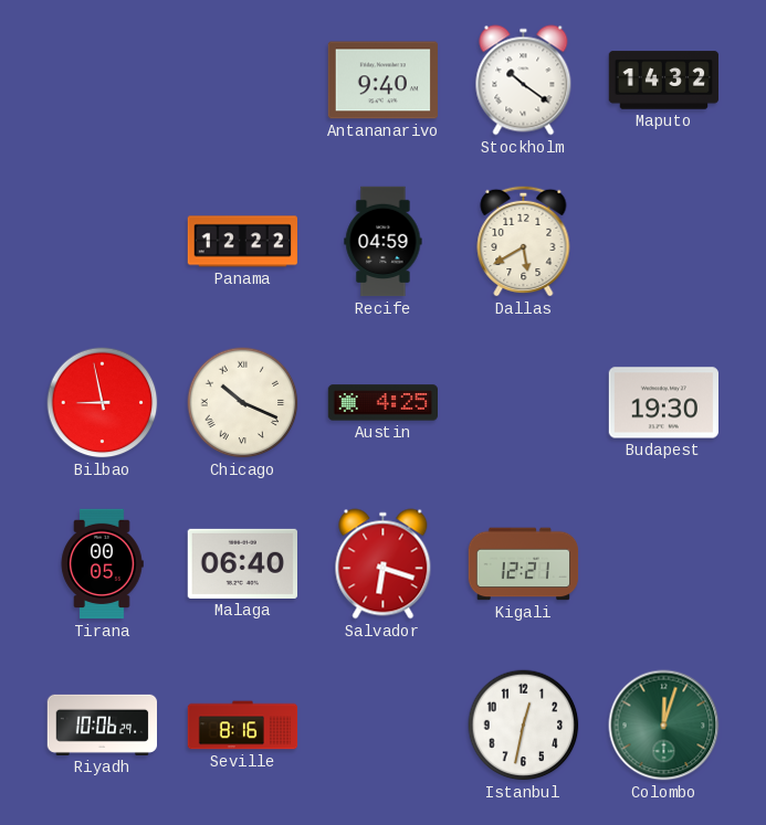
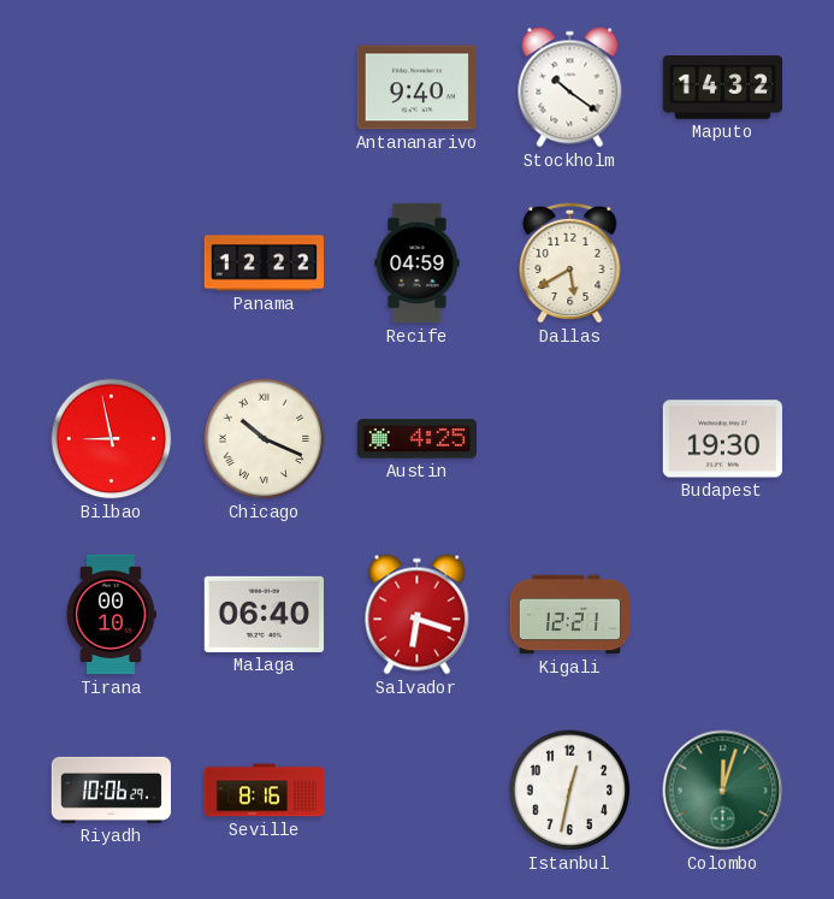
Tirana: 00:05 -> 00:10 (111, 615)
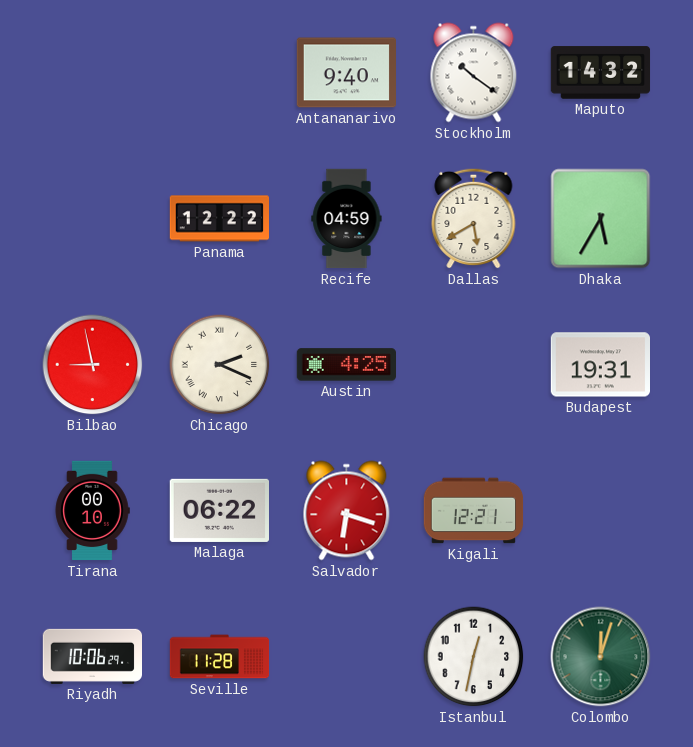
Dhaka: none -> 5:35 (601, 219)
Chicago: 10:19 -> 2:19 (220, 365)
Budapest: 19:30 -> 19:31 (600, 365)
Malaga: 06:40 -> 06:22 (219, 510)
Seville: 8:16 -> 11:28 (220, 657)
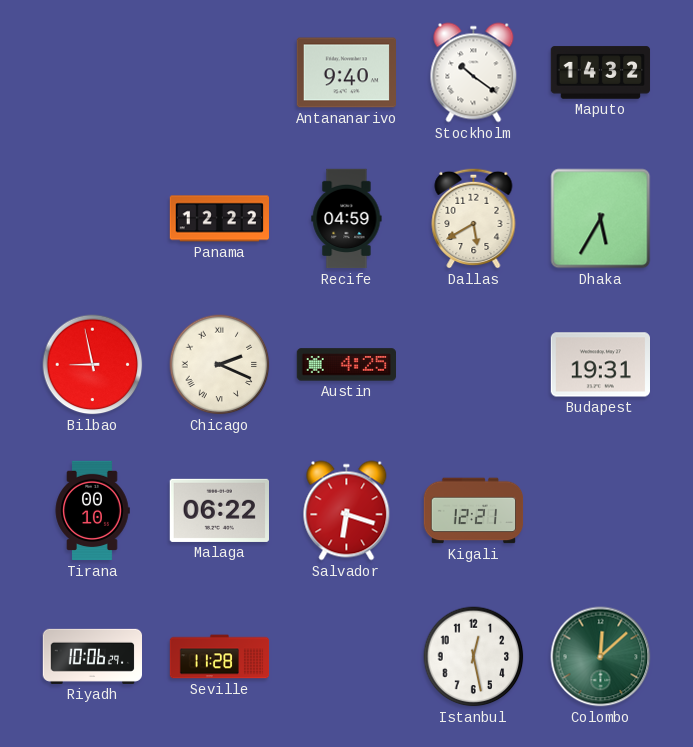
Istanbul: 12:32 -> 12:28 (474, 657)
Colombo: 12:03 -> 12:08 (601, 657)
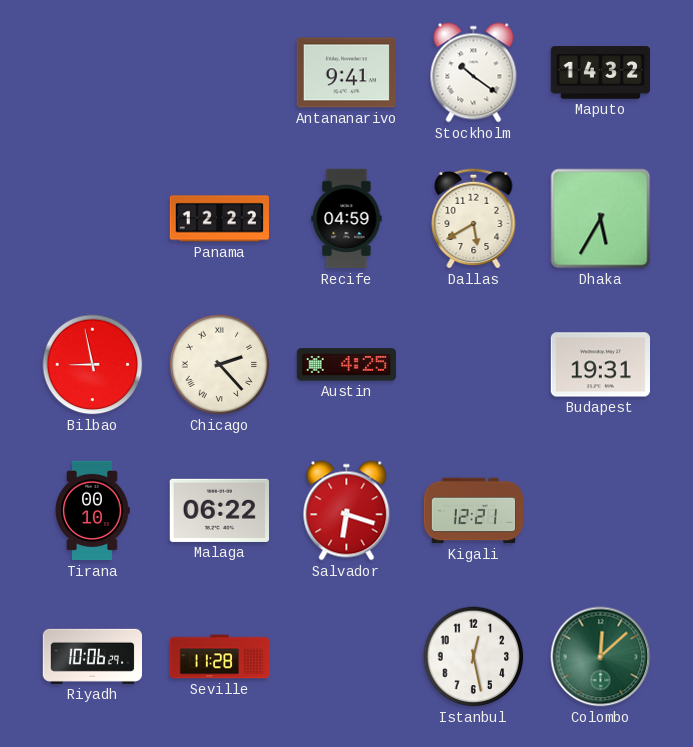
Antananarivo: 9:40 -> 9:41 (346, 73)
Chicago: 2:19 -> 2:23 (220, 365)
